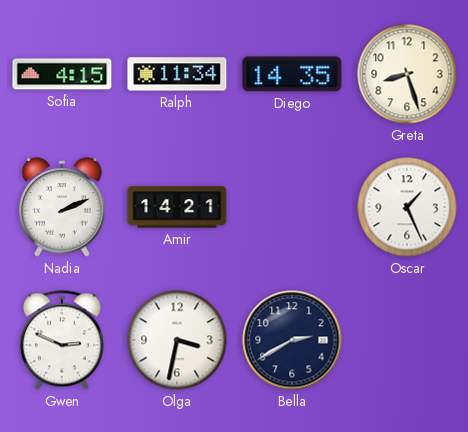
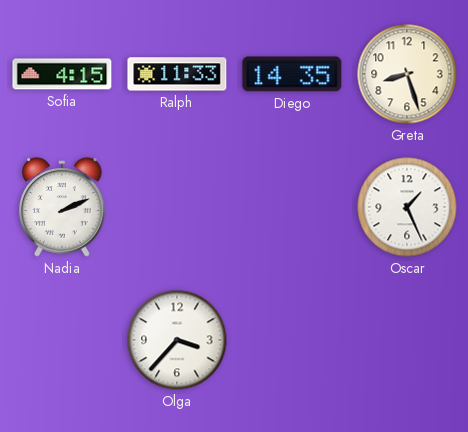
Ralph: 11:34 -> 11:33 (177, 74)
Amir: 14:21 -> none (177, 207)
Gwen: 2:49 -> none (62, 340)
Olga: 3:32 -> 3:37 (177, 340)
Bella: 2:40 -> none (292, 340)
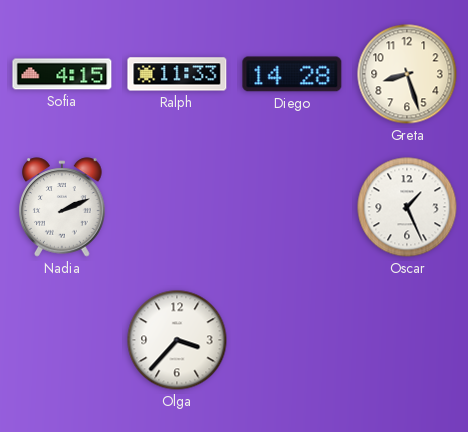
Diego: 14:35 -> 14:28 (292, 74)
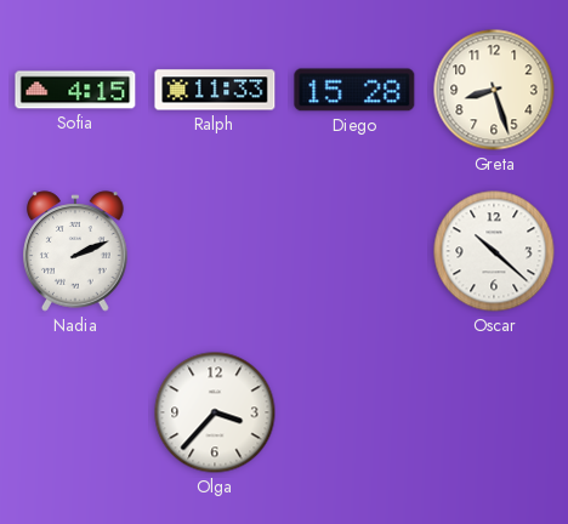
Diego: 14:28 -> 15:28 (354, 90)
Oscar: 1:26 -> 10:22 (494, 251)
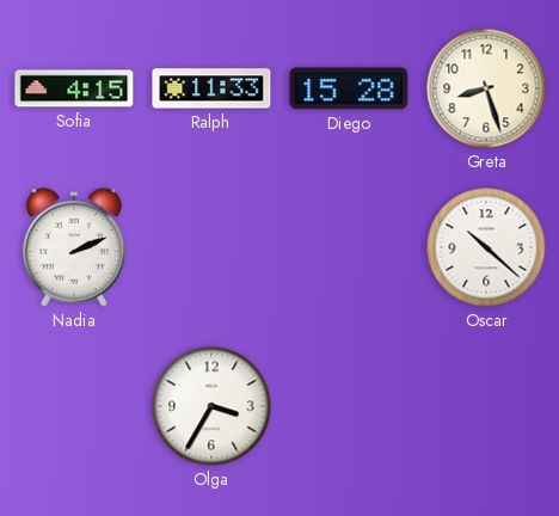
Olga: 3:37 -> 3:35 (211, 406)
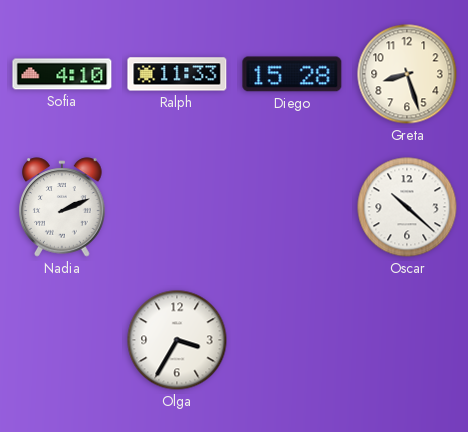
Sofia: 4:15 -> 4:10 (62, 74)
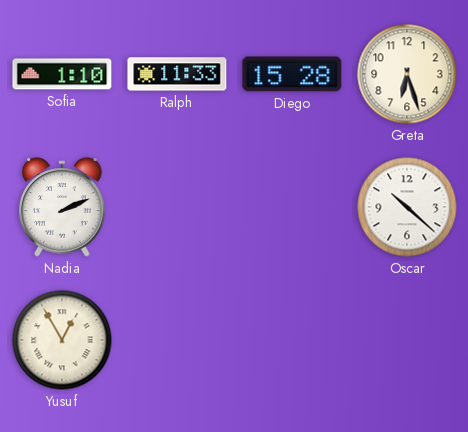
Sofia: 4:10 -> 1:10 (62, 74)
Greta: 8:27 -> 6:27 (407, 74)
Yusuf: none -> 12:55 (62, 340)
Olga: 3:35 -> none (177, 340)
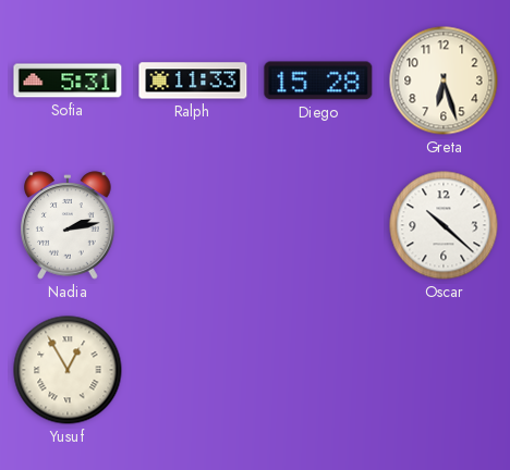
Sofia: 1:10 -> 5:31 (68, 81)
Nadia: 2:11 -> 2:13 (68, 225)
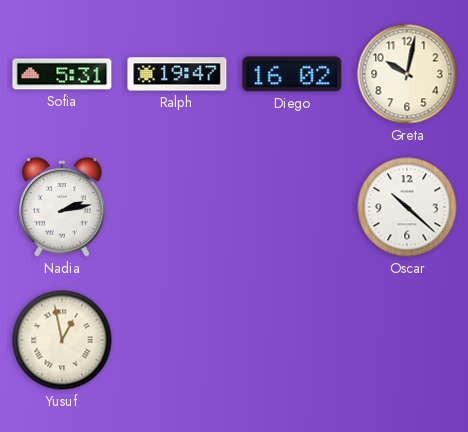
Ralph: 11:33 -> 19:47 (177, 74)
Diego: 15:28 -> 16:02 (292, 74)
Greta: 6:27 -> 10:02 (407, 74)
Yusuf: 12:55 -> 12:58 (62, 340)
